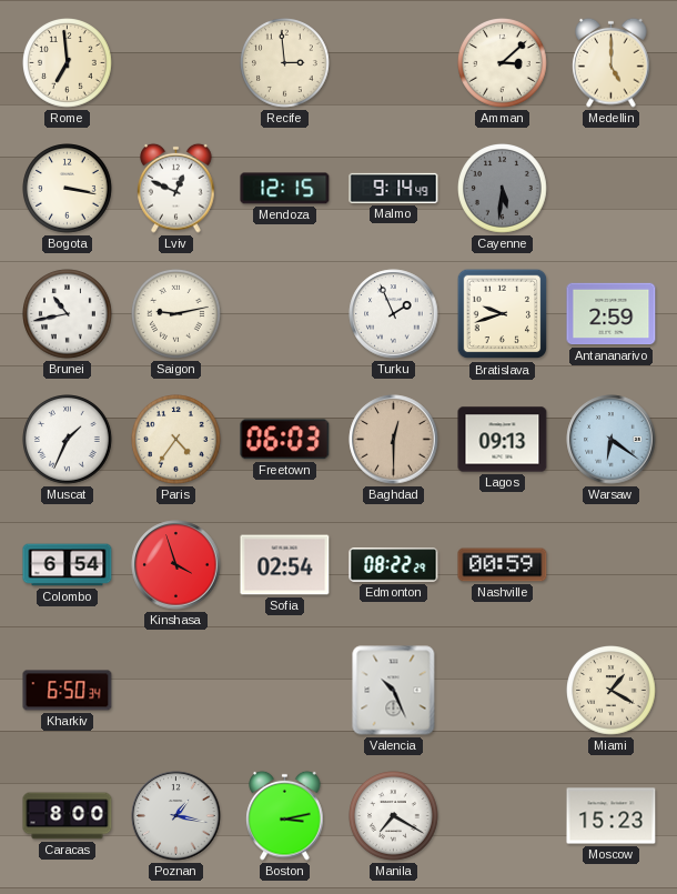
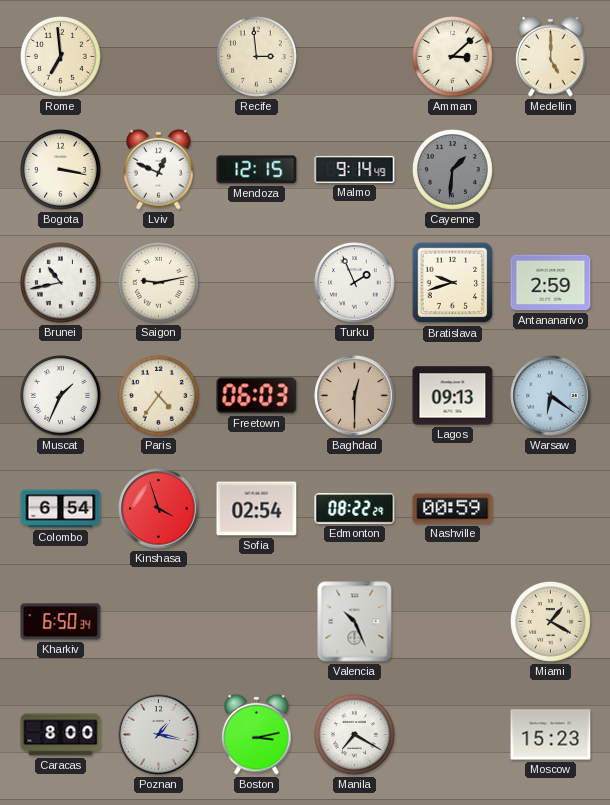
Cayenne: 5:31 -> 1:31 (453, 170)
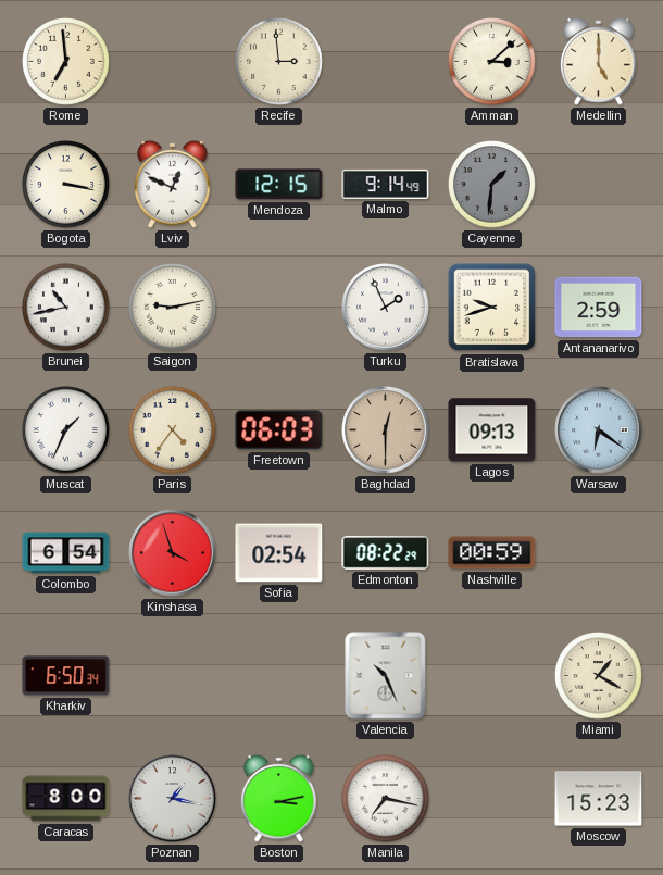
Manila: 7:20 -> 7:17 (386, 799)
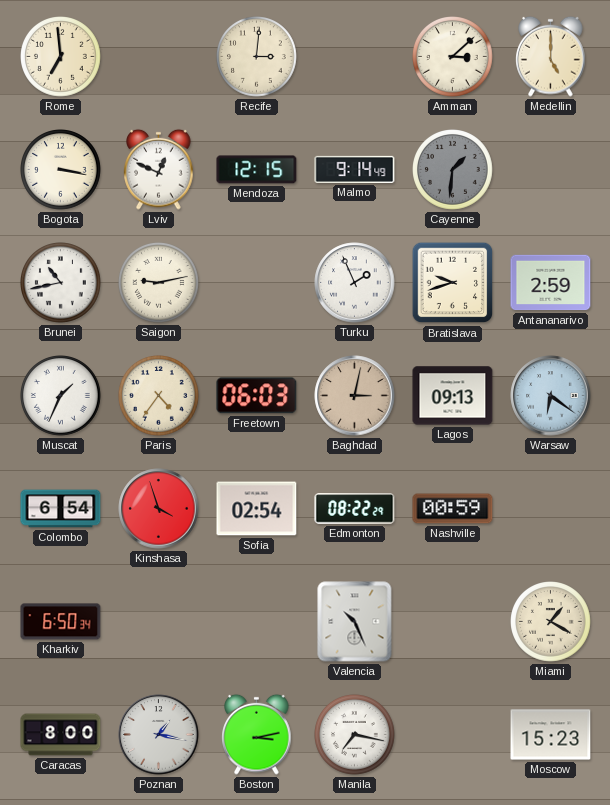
Recife: 2:59 -> 3:01 (257, 57)
Baghdad: 12:30 -> 3:02 (355, 396)
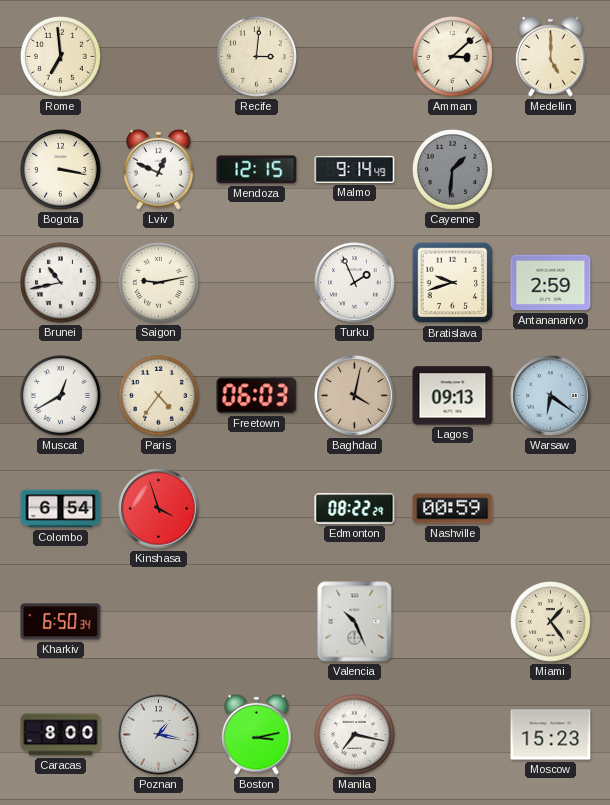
Muscat: 1:34 -> 12:40 (61, 396)
Baghdad: 3:02 -> 4:02 (355, 396)
Sofia: 02:54 -> none (257, 509)
Miami: 1:20 -> 1:24 (551, 622)
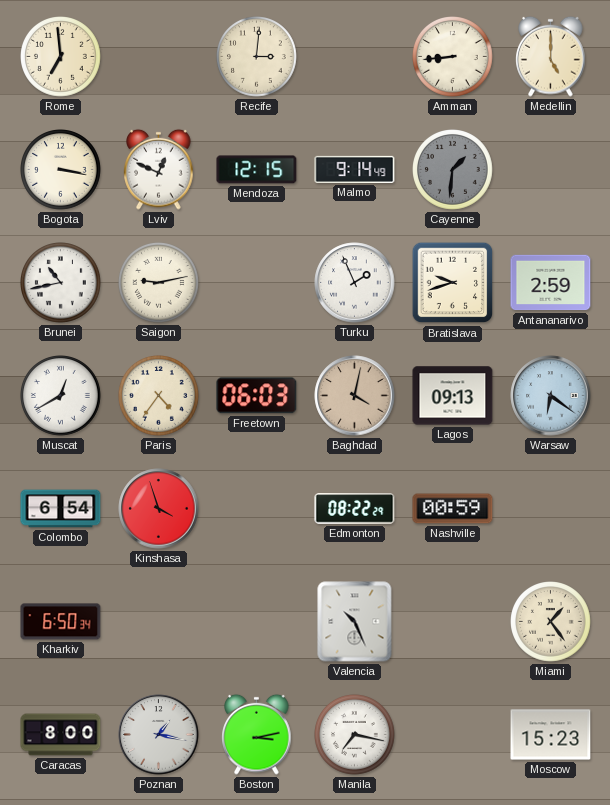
Amman: 3:08 -> 8:44 (453, 57)
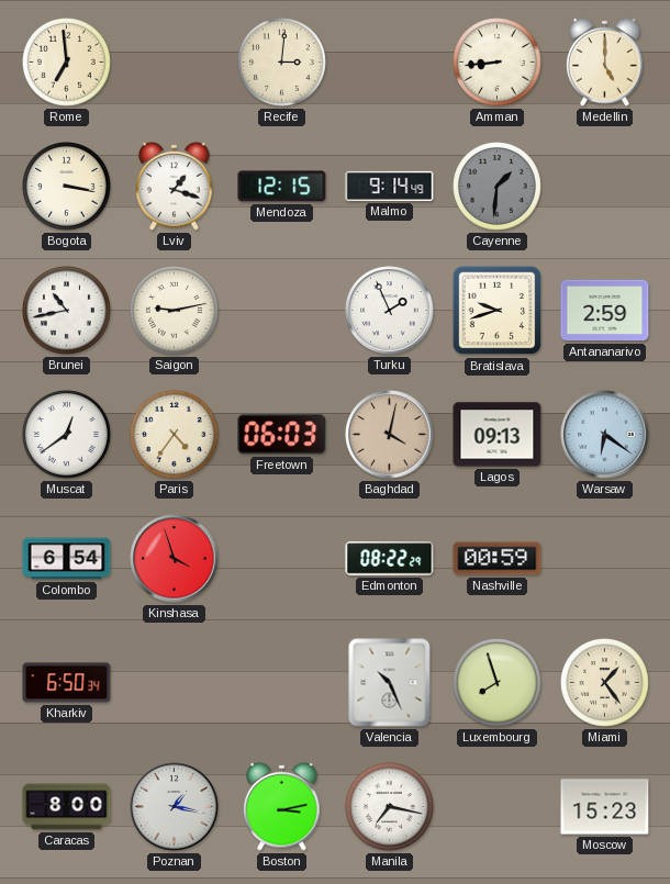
Lviv: 12:49 -> 1:18 (175, 186)
Muscat: 12:40 -> 12:39 (67, 435)
Luxembourg: none -> 7:57 (498, 683)
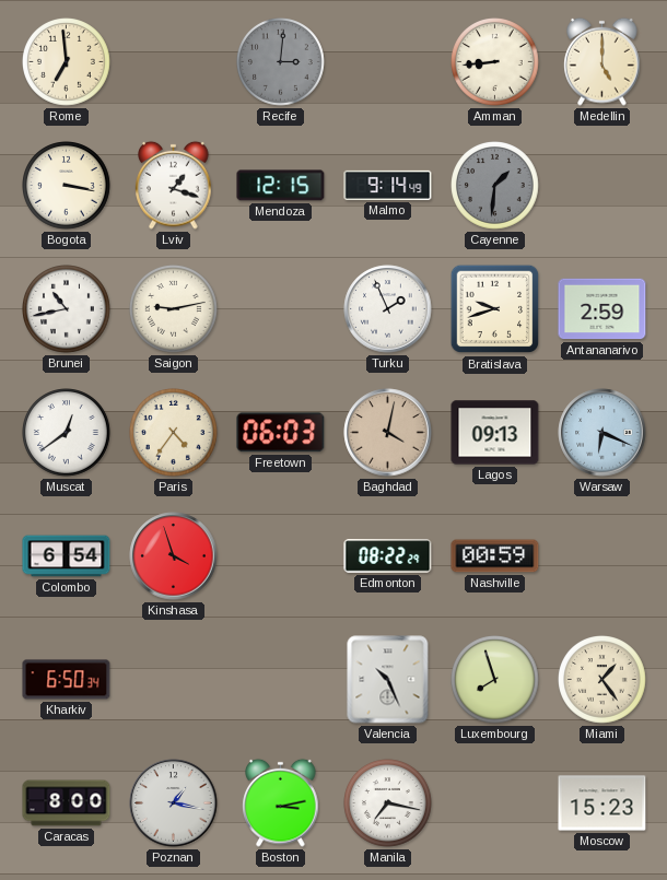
Recife dial: cream -> grey (281, 62)
Warsaw: 6:21 -> 6:19 (602, 433)
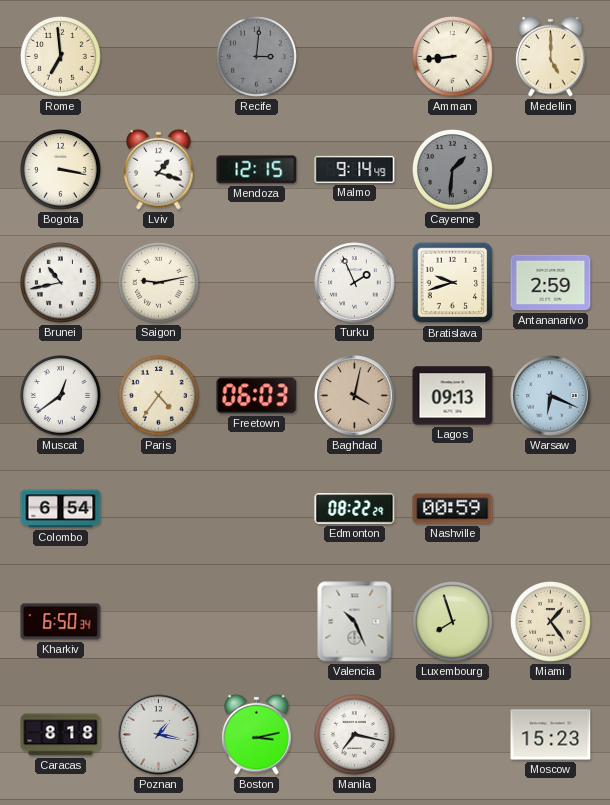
Kinshasa: 3:57 -> none (174, 556)
Caracas: 8:00 -> 8:18 (61, 735)
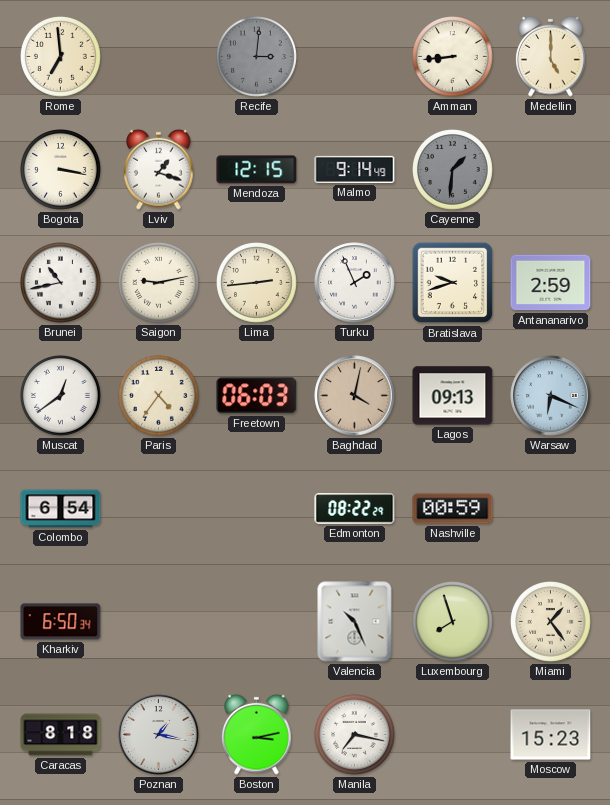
Lima: none -> 2:44 (257, 283)
